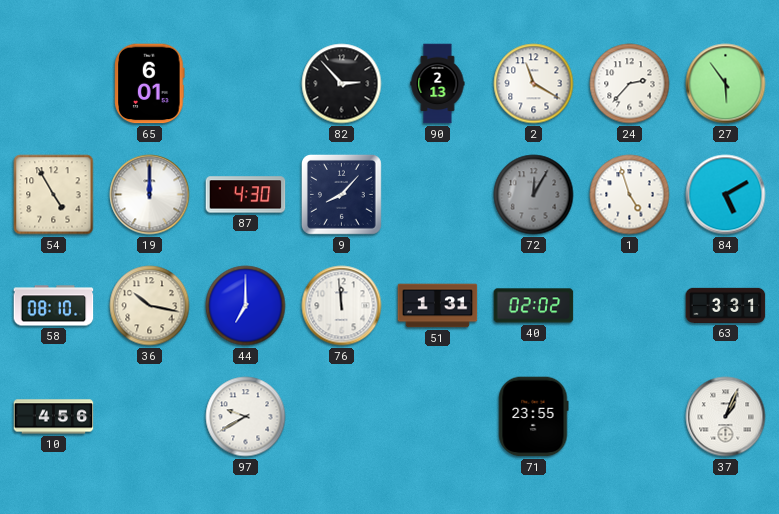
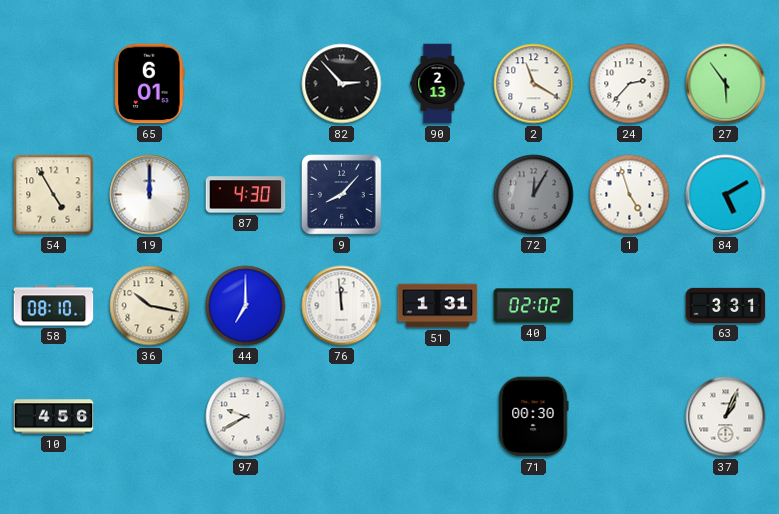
71: 23:55 -> 00:30 (534, 417)
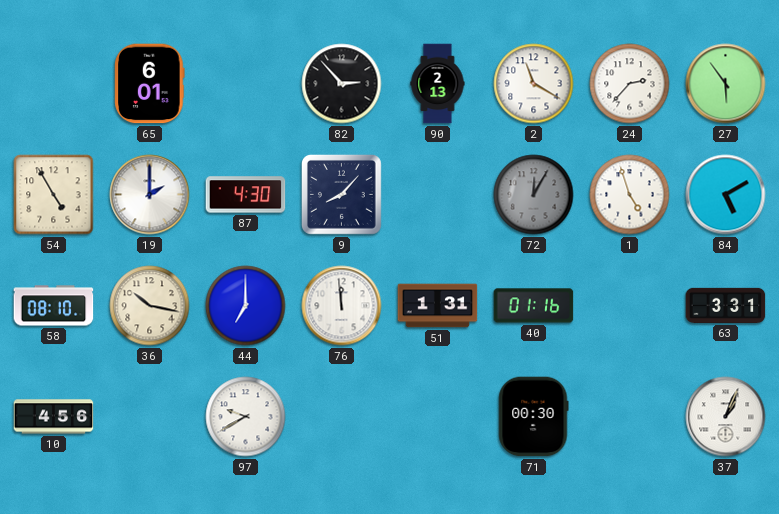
19: 12:00 -> 2:00 (150, 195)
40: 02:02 -> 01:16 (534, 306)
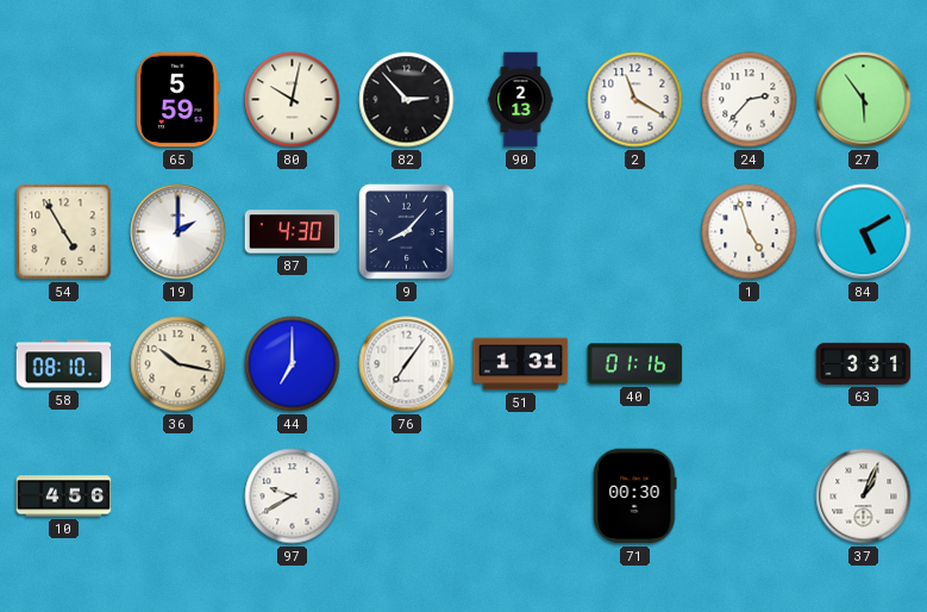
65: 6:01 -> 5:59 (178, 100)
80: none -> 10:02 (293, 100)
72: 12:05 -> none (534, 195)
76: 11:59 -> 7:06 (407, 364)
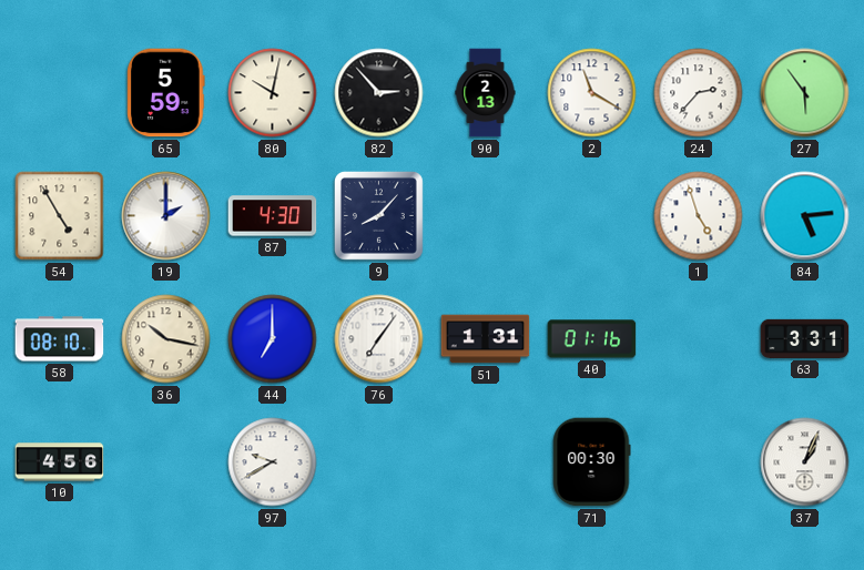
84: 5:10 -> 5:14 (805, 216)
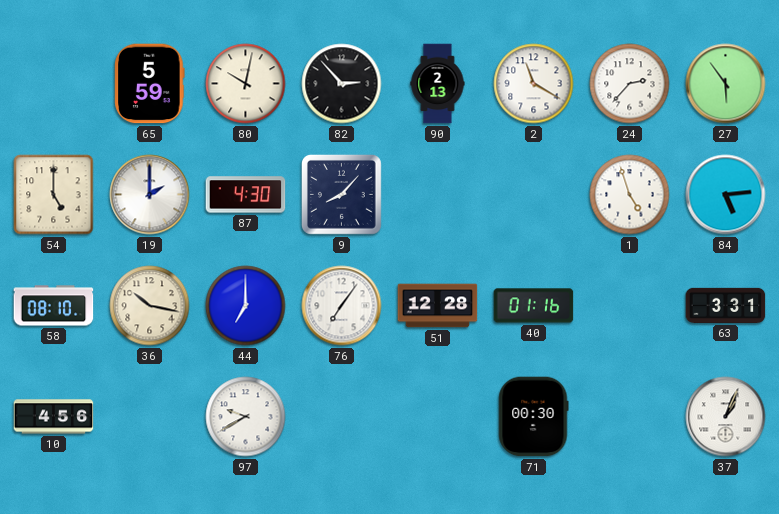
54: 4:55 -> 5:00 (54, 195)
51: 1:31 -> 12:28 (438, 306)
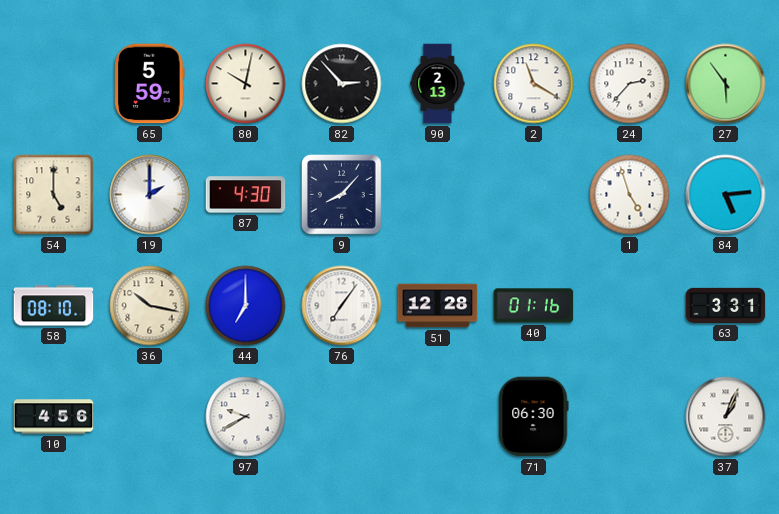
71: 00:30 -> 06:30 (534, 417)
